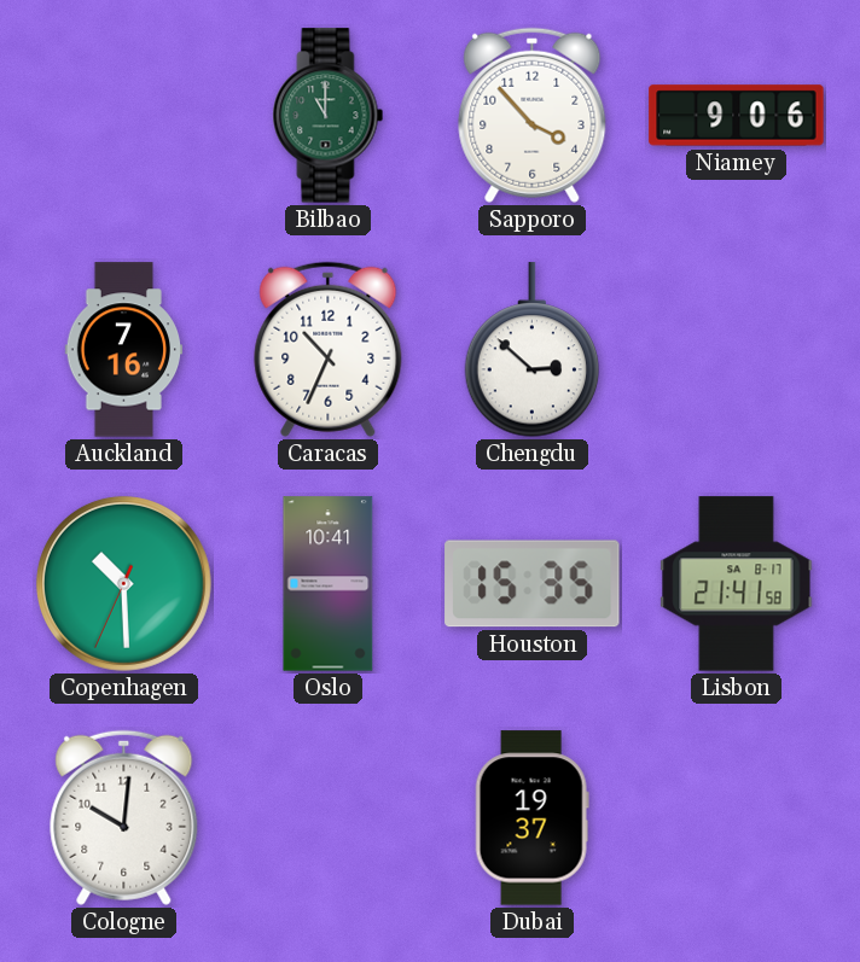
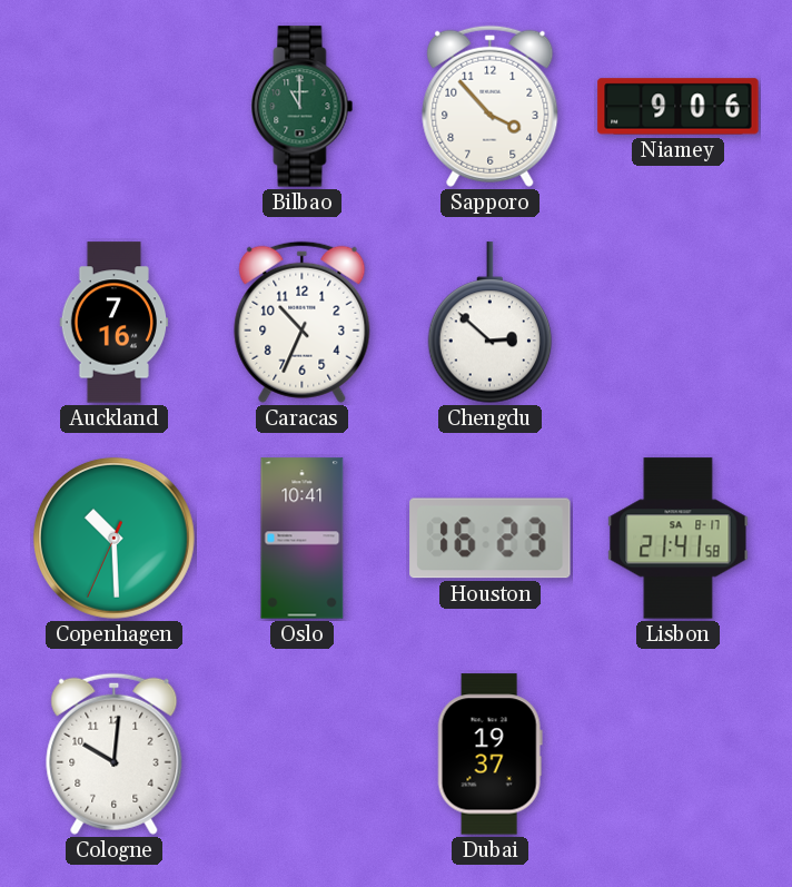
Houston: 15:35 -> 16:23 (491, 539)
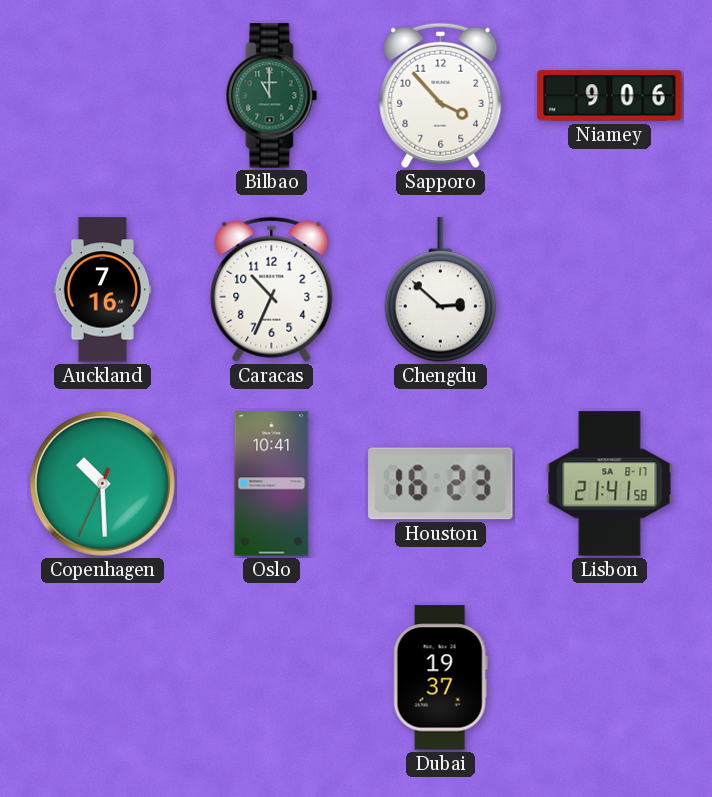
Cologne: 10:01 -> none (115, 753)
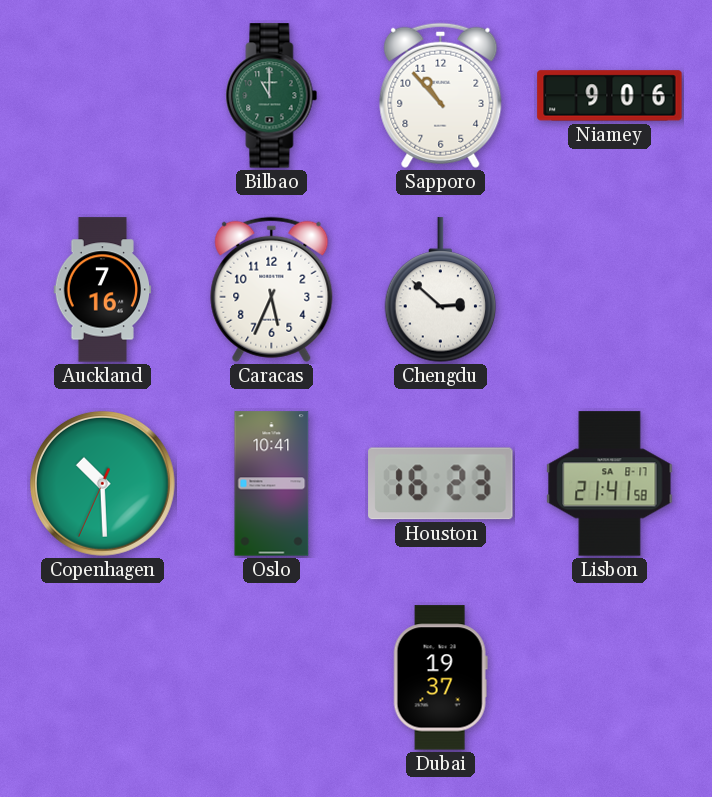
Sapporo: 3:53 -> 10:53 (441, 95)
Caracas: 10:34 -> 5:34 (272, 289)
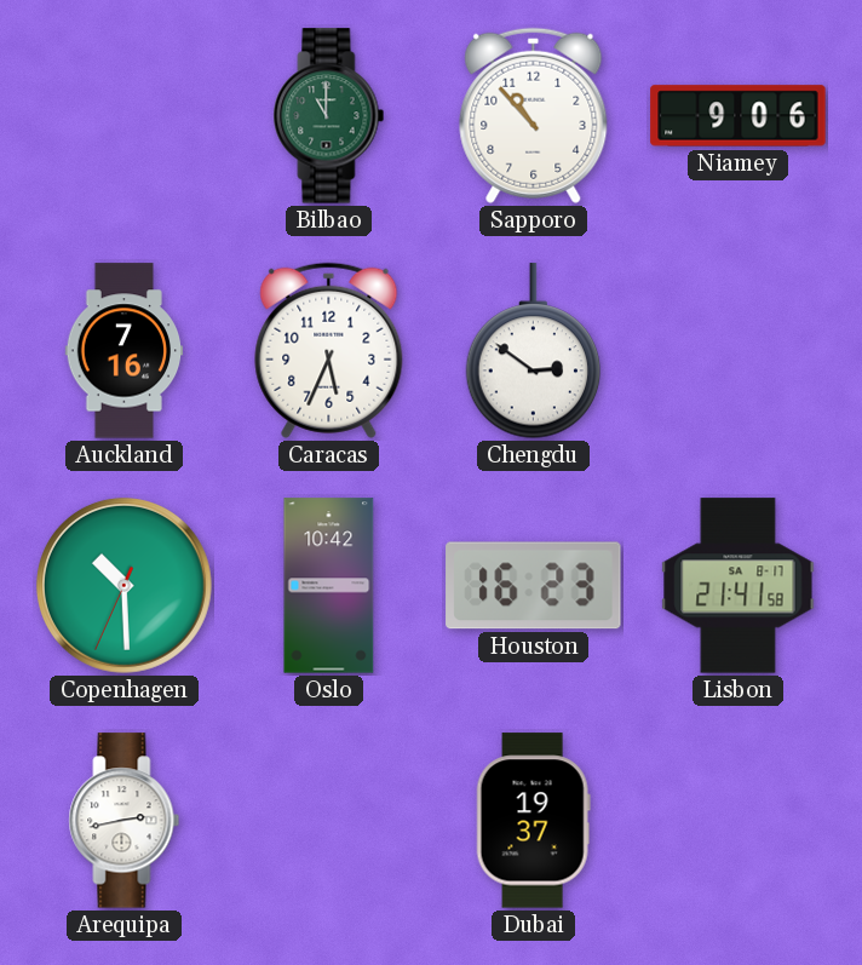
Chengdu: 2:52 -> 2:51 (534, 351)
Oslo: 10:41 -> 10:42 (329, 586)
Arequipa: none -> 2:43 (125, 821)
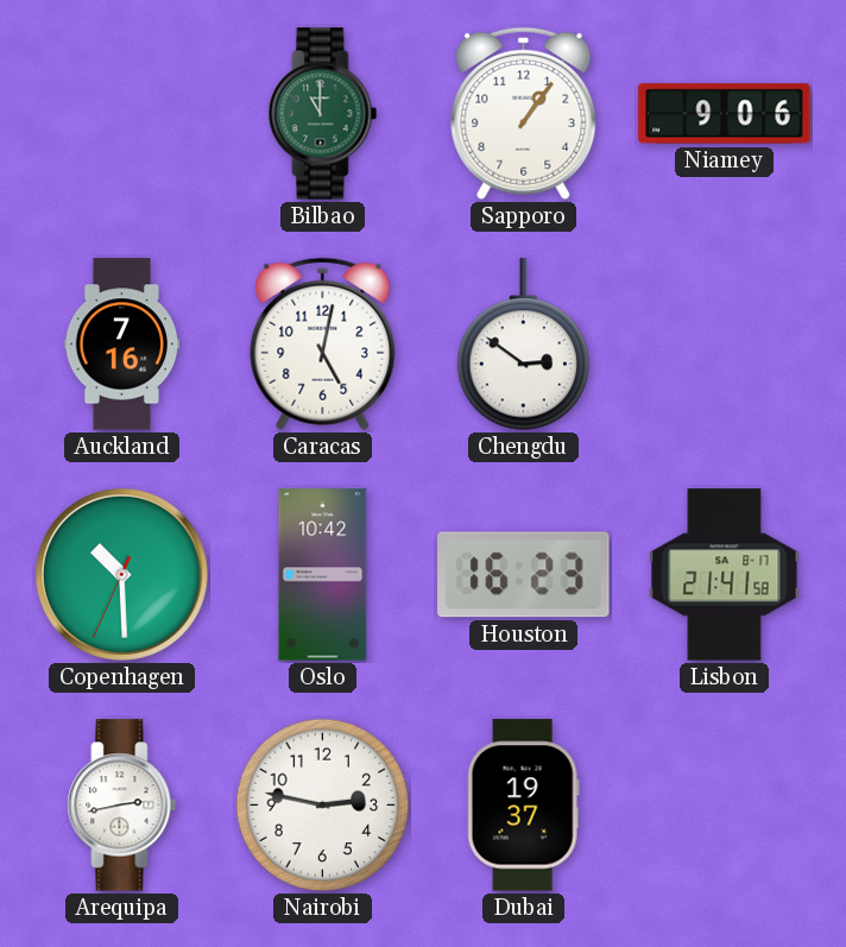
Sapporo: 10:53 -> 1:06 (524, 113)
Caracas: 5:34 -> 5:02 (323, 343)
Nairobi: none -> 2:47 (323, 806)
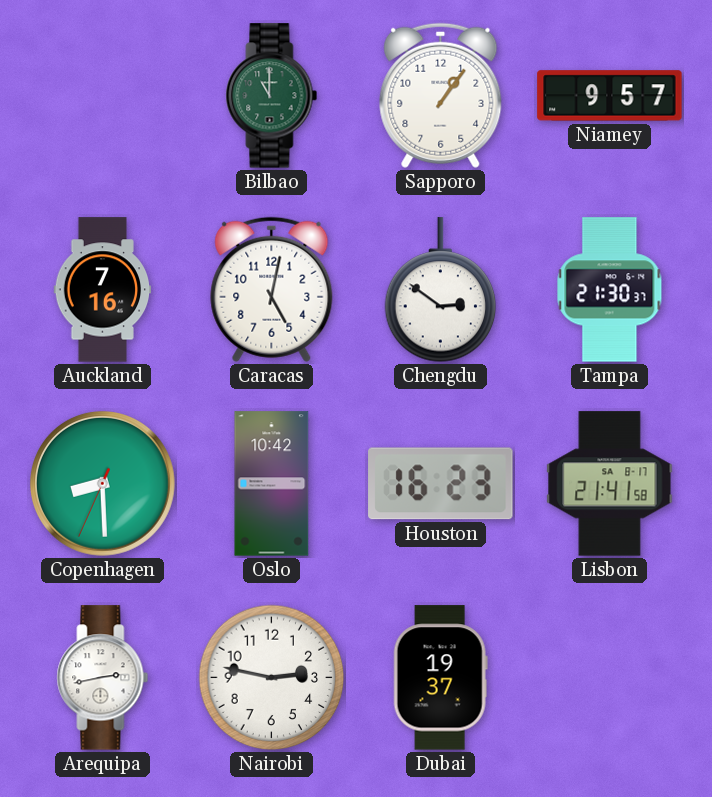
Niamey: 9:06 -> 9:57 (610, 96)
Tampa: none -> 21:30 (610, 290)
Copenhagen: 10:29 -> 8:29 (102, 483)
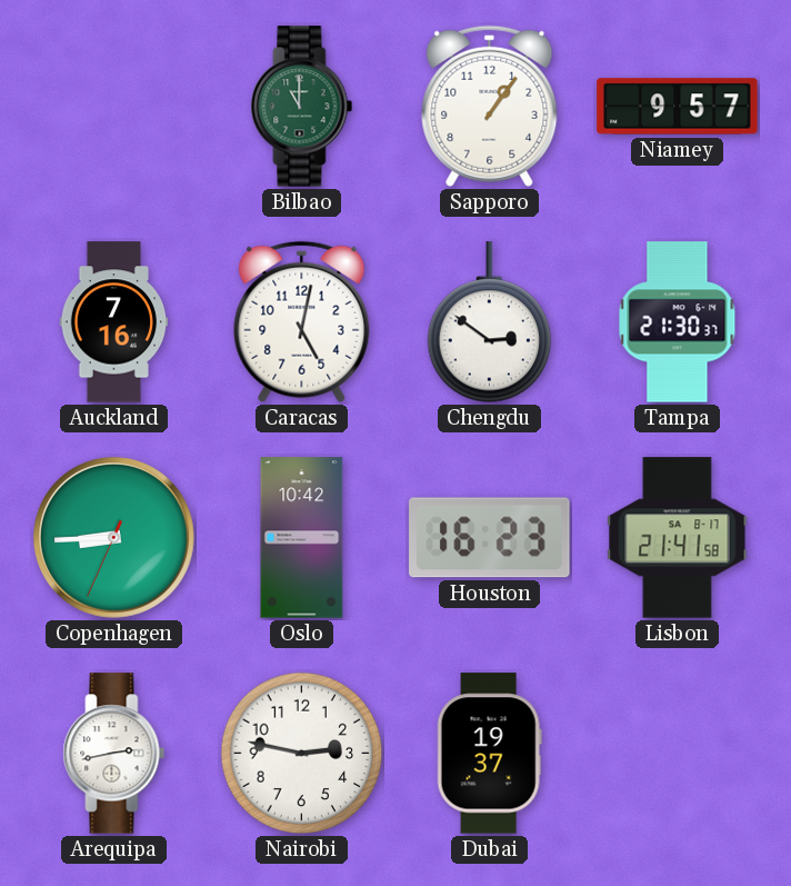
Copenhagen: 8:29 -> 8:44 (113, 537)
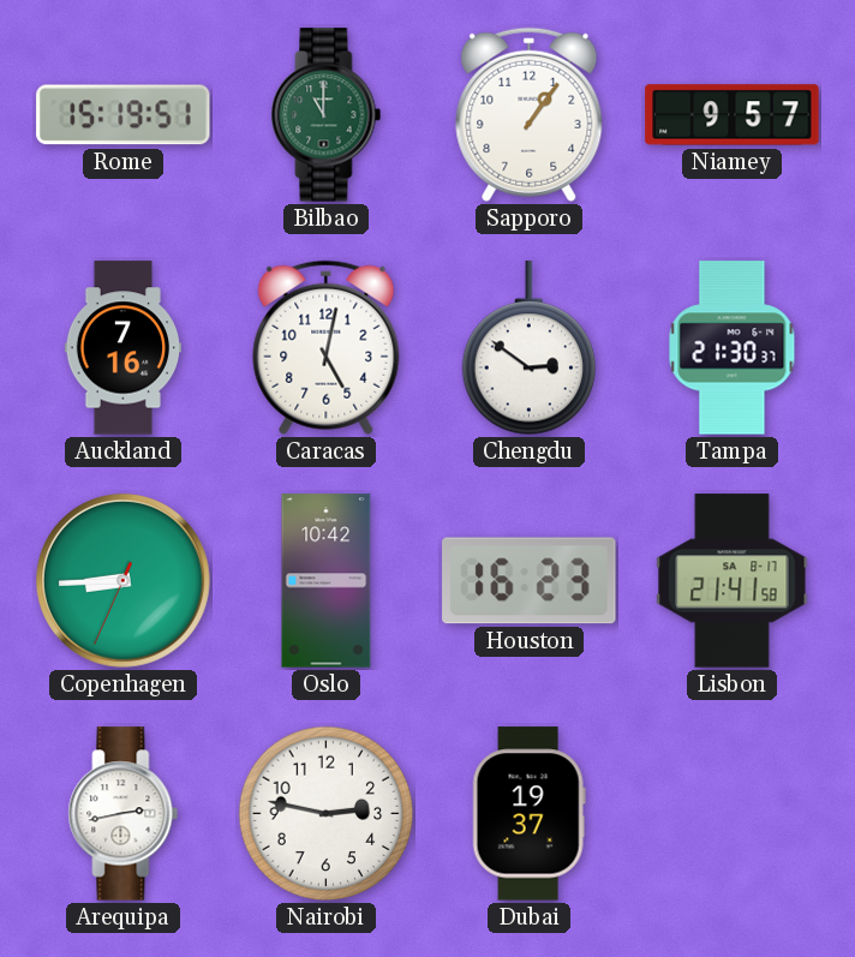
Rome: none -> 15:19 (124, 115)
